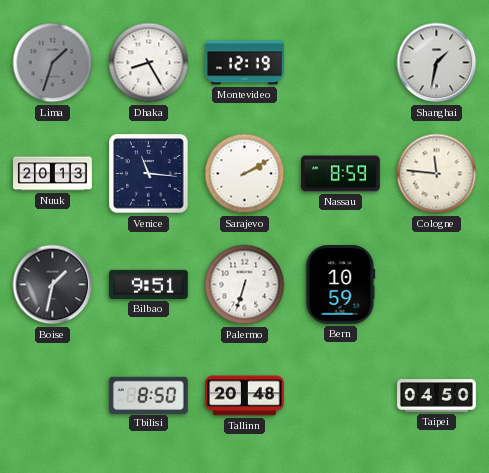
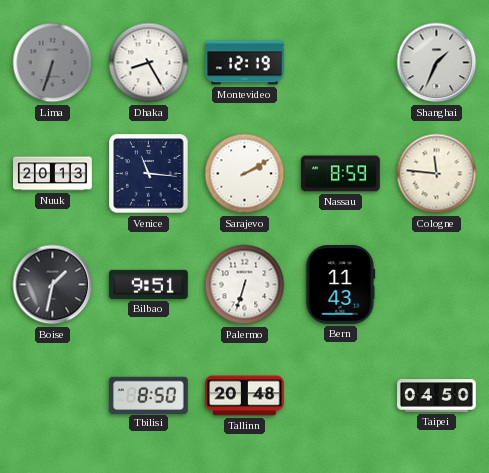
Lima: 1:33 -> 6:33 (53, 63)
Shanghai: 1:32 -> 1:34 (437, 63)
Bern: 10:59 -> 11:43 (340, 285)
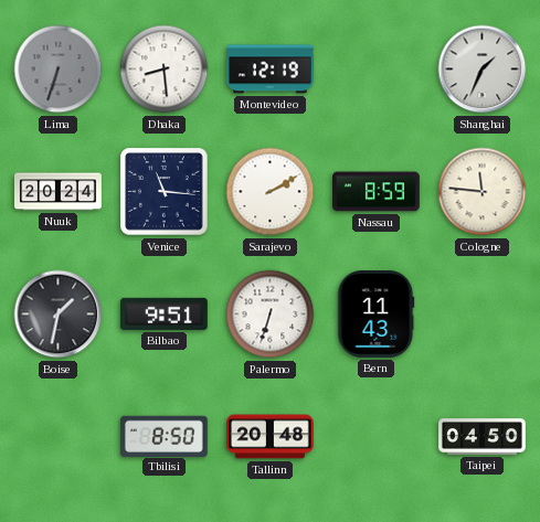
Dhaka: 8:25 -> 8:29 (165, 70)
Nuuk: 20:13 -> 20:24 (59, 192)
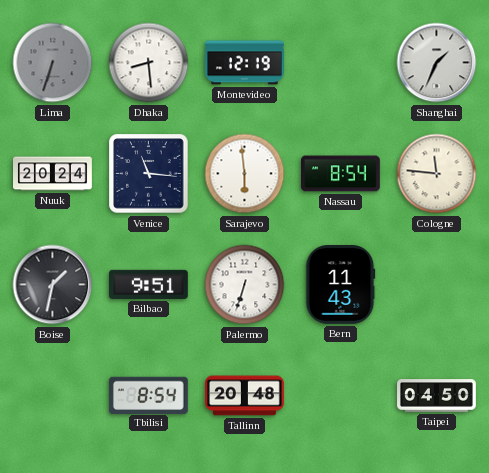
Sarajevo: 2:10 -> 5:59 (245, 174)
Nassau: 8:59 -> 8:54 (341, 174)
Tbilisi: 8:50 -> 8:54 (149, 395)
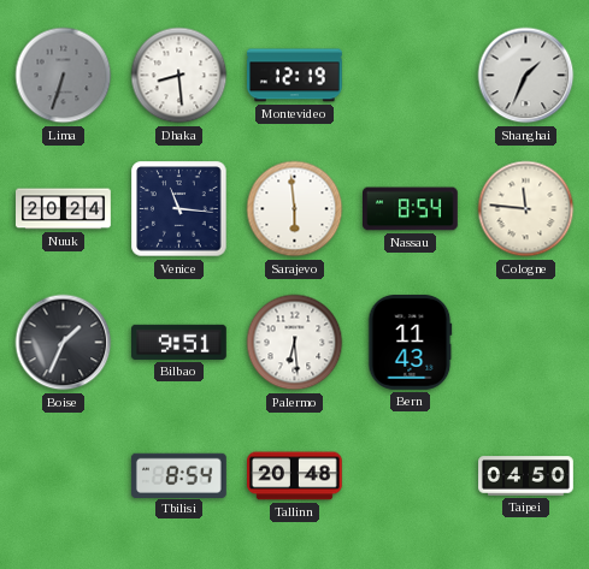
Boise: 1:32 -> 1:34 (64, 343)
Palermo: 6:33 -> 6:29 (295, 343)
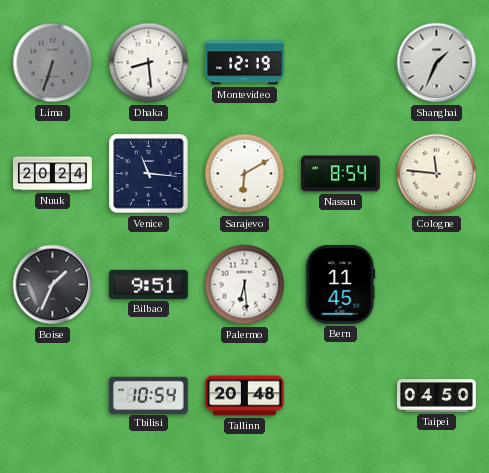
Sarajevo: 5:59 -> 6:10 (245, 174)
Bern: 11:43 -> 11:45 (340, 285)
Tbilisi: 8:54 -> 10:54 (149, 395)
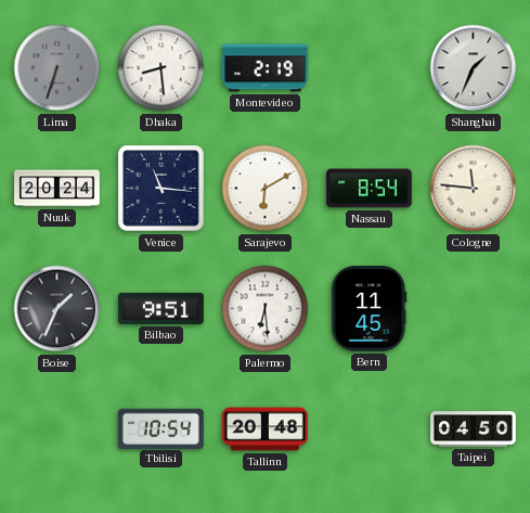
Montevideo: 12:19 -> 2:19 (266, 68)
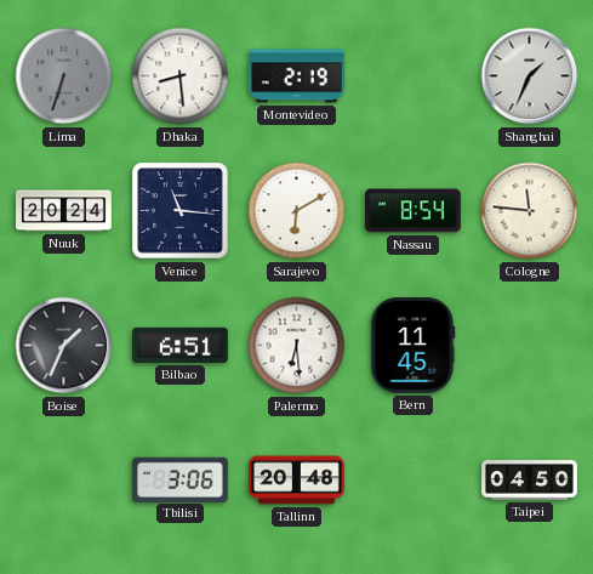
Bilbao: 9:51 -> 6:51 (181, 345)
Tbilisi: 10:54 -> 3:06 (181, 479)
